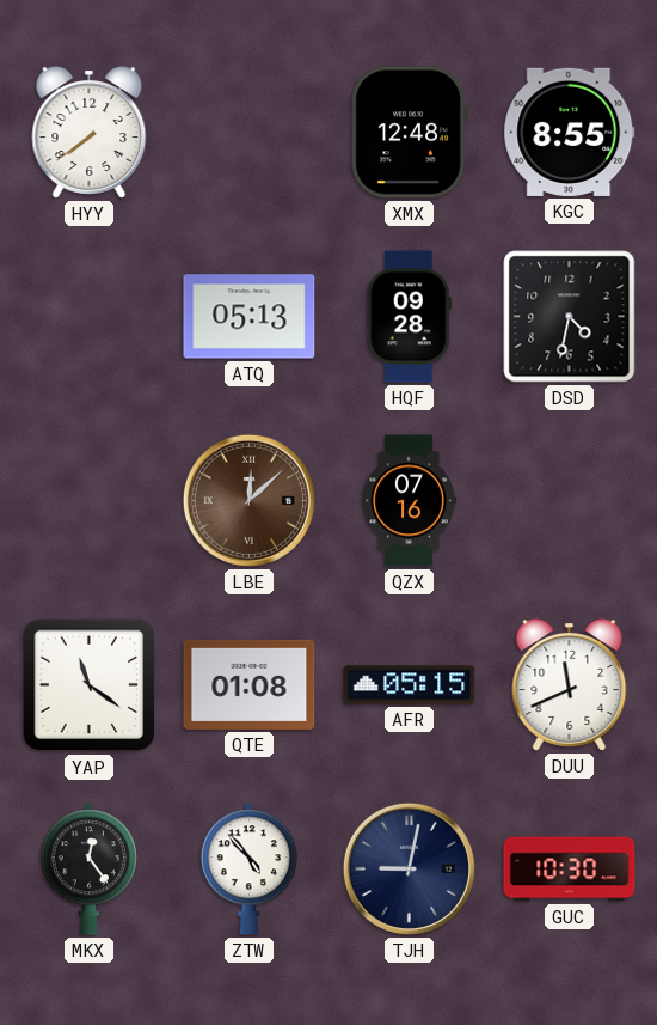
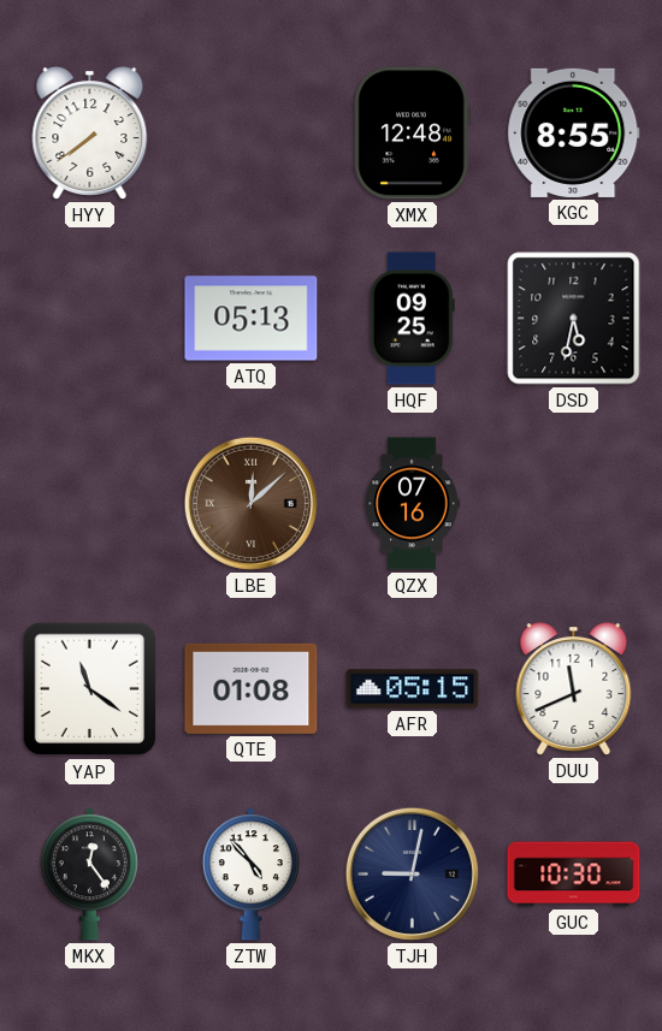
HQF: 09:28 -> 09:25 (412, 319)
DSD: 4:32 -> 5:32 (574, 319)
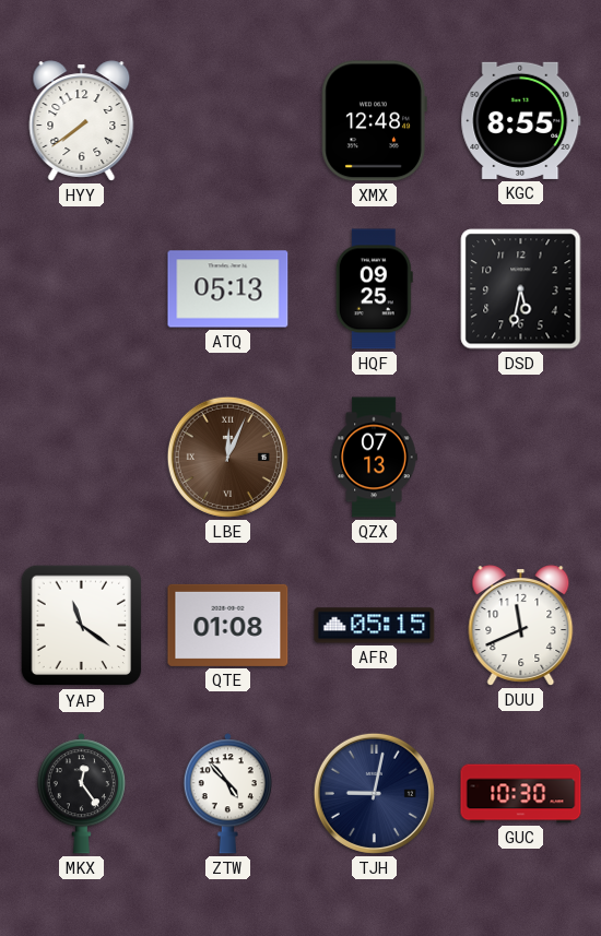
LBE: 12:08 -> 12:04 (227, 457)
QZX: 07:16 -> 07:13 (374, 458)
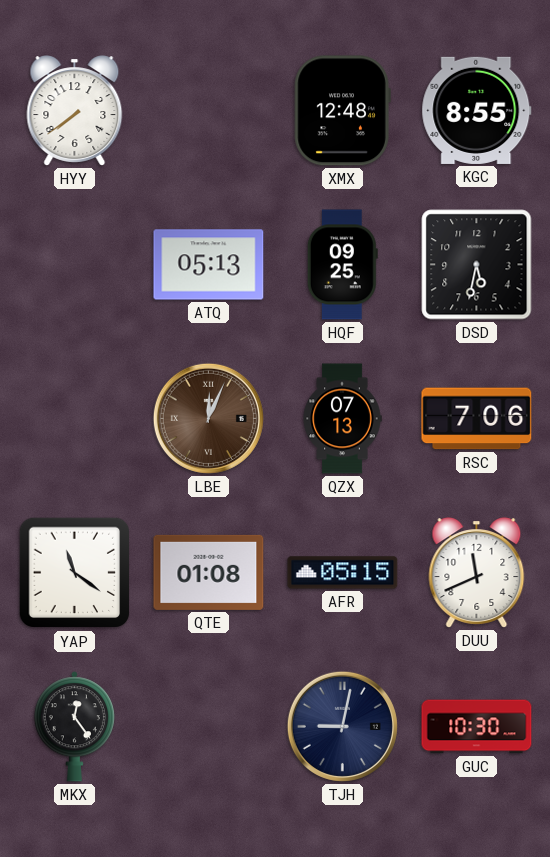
RSC: none -> 7:06 (477, 419)
ZTW: 4:53 -> none (227, 794)
